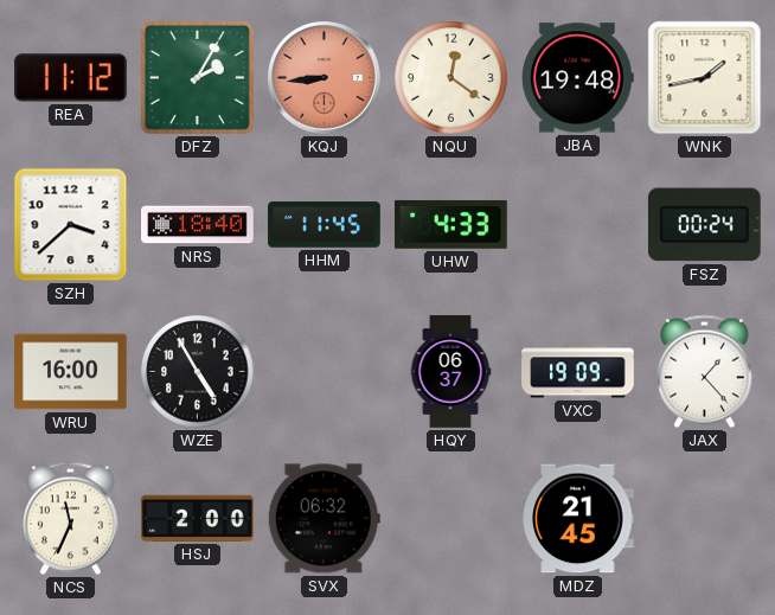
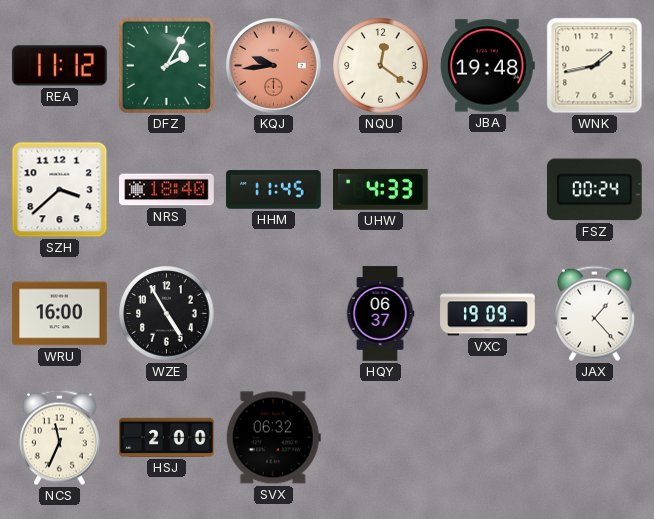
KQJ: 8:44 -> 9:44 (274, 66)
MDZ: 21:45 -> none (578, 519)
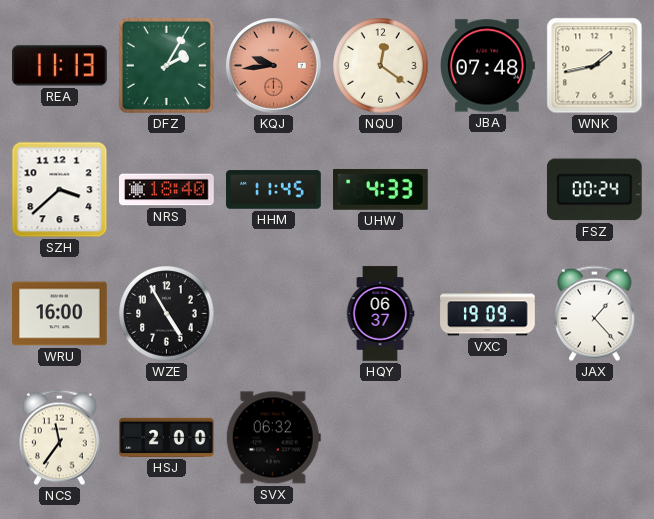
REA: 11:12 -> 11:13 (60, 66)
JBA: 19:48 -> 07:48 (487, 66)
NCS: 11:34 -> 11:36 (60, 438)
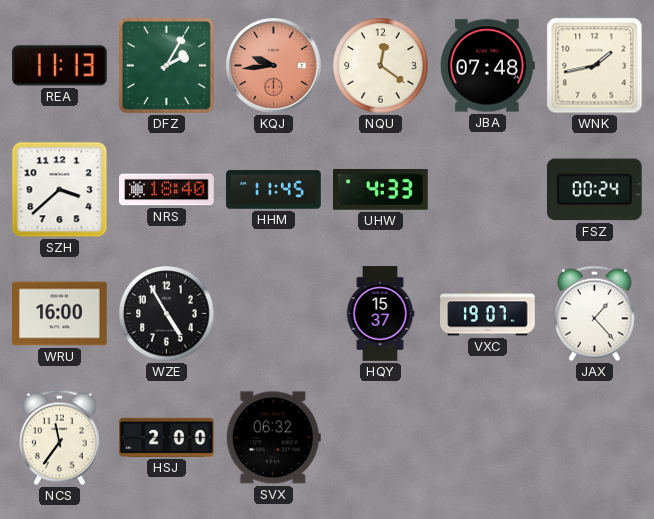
HQY: 06:37 -> 15:37 (380, 314)
VXC: 19:09 -> 19:07 (488, 314)
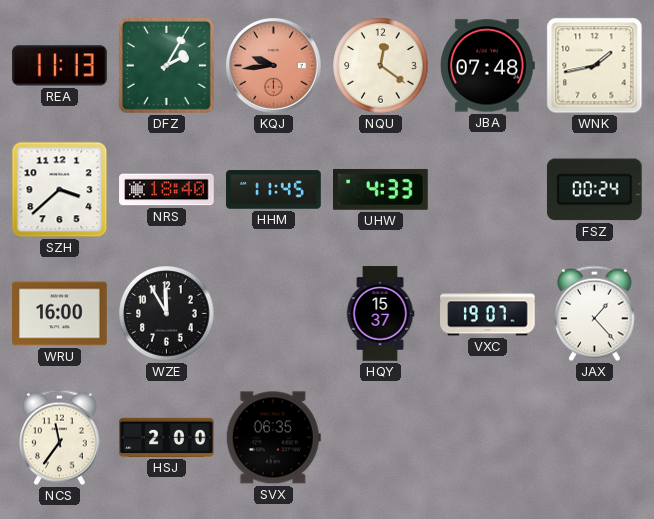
WZE: 4:55 -> 11:55 (167, 314)
SVX: 06:32 -> 06:35 (273, 438)
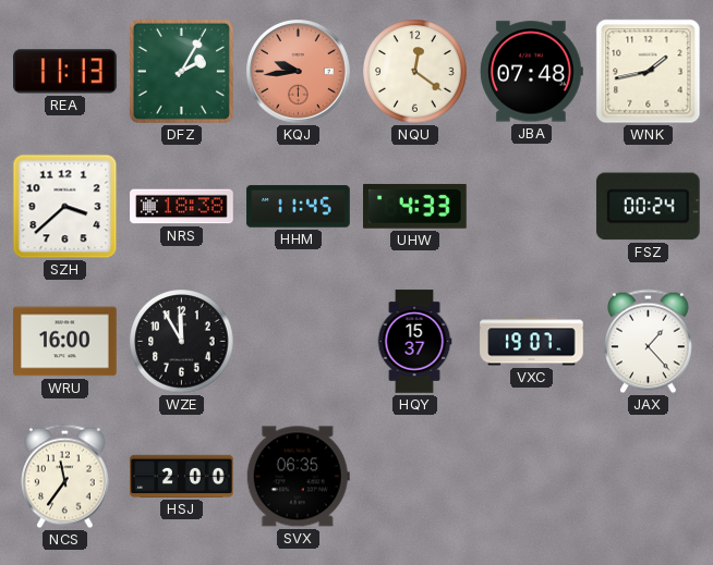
NRS: 18:40 -> 18:38 (182, 207)
